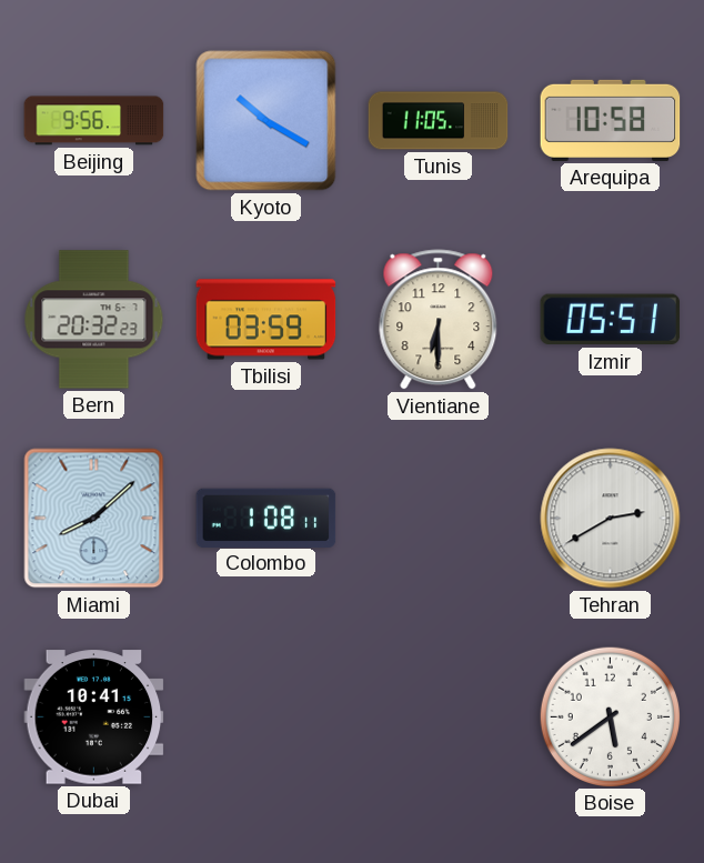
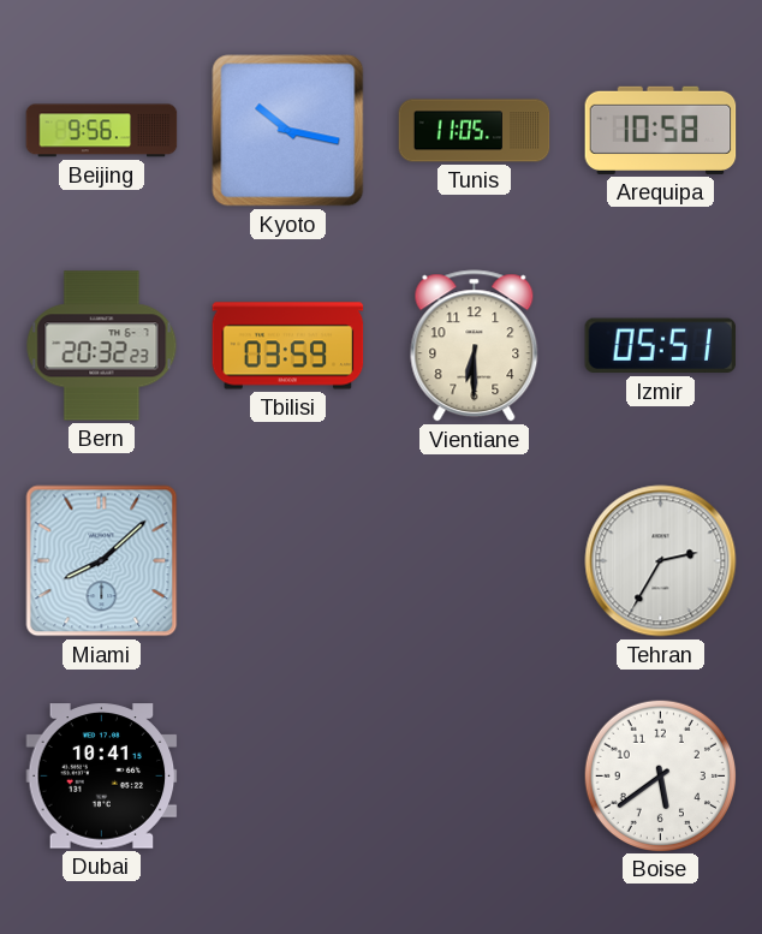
Kyoto: 10:20 -> 10:17 (288, 131)
Colombo: 1:08 -> none (266, 518)
Tehran: 2:40 -> 2:35 (661, 561)
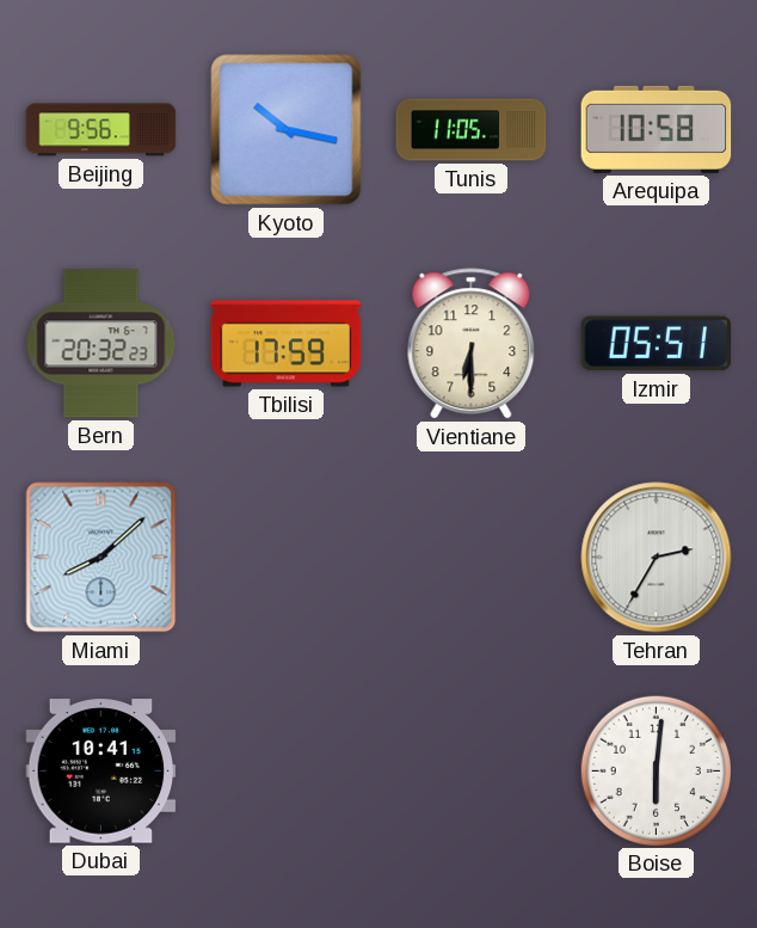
Tbilisi: 03:59 -> 17:59 (287, 344)
Boise: 5:39 -> 6:01 (656, 770)
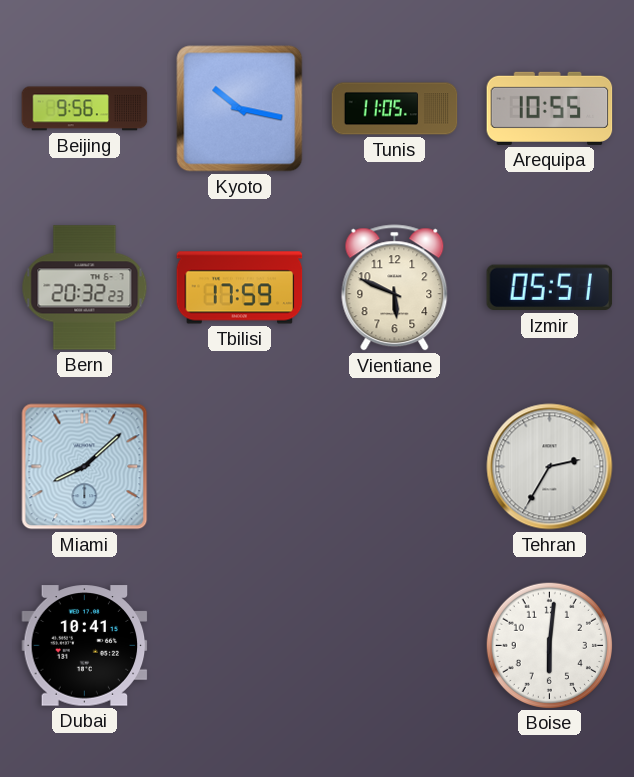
Arequipa: 10:58 -> 10:55 (550, 108)
Vientiane: 6:30 -> 5:49 (395, 288)
